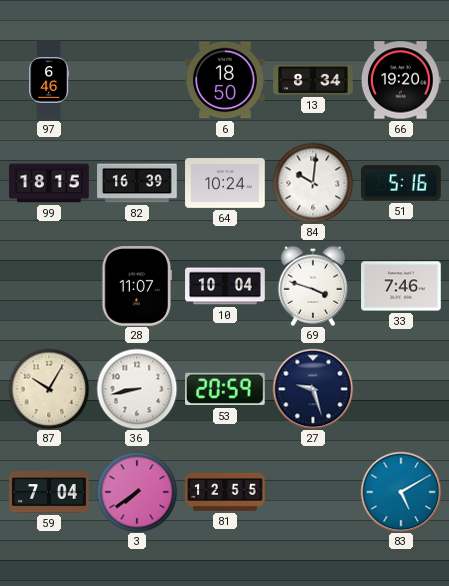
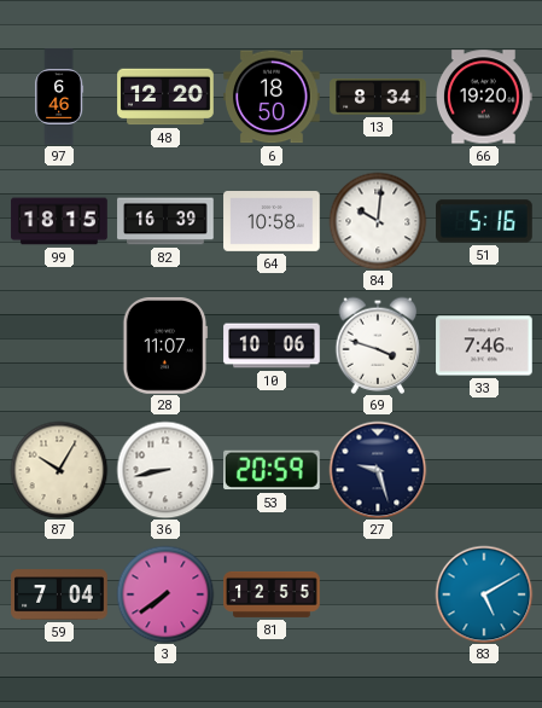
48: none -> 12:20 (165, 97)
64: 10:24 -> 10:58 (272, 222)
10: 10:04 -> 10:06 (272, 346)
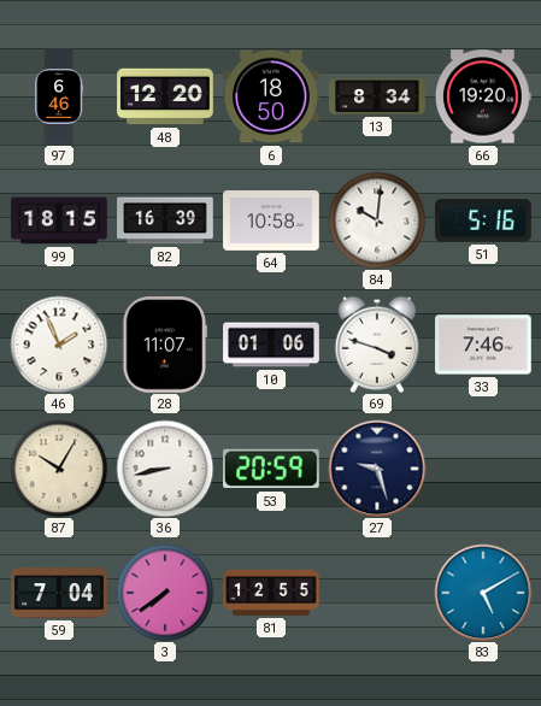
46: none -> 1:56 (59, 345)
10: 10:06 -> 01:06 (271, 345)
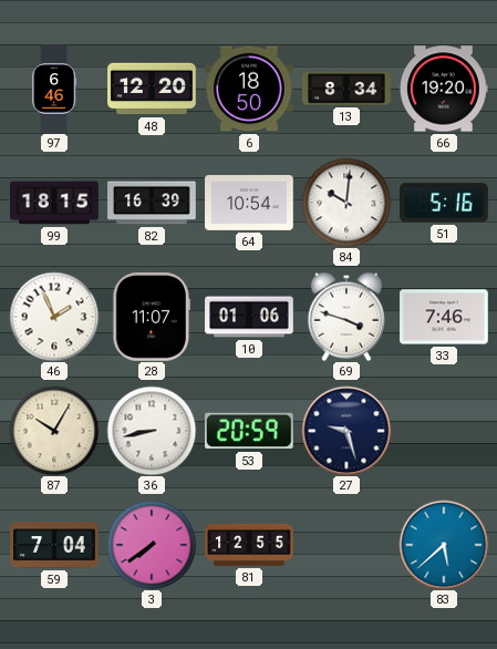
64: 10:58 -> 10:54 (249, 204)
83: 5:10 -> 5:38 (444, 545)
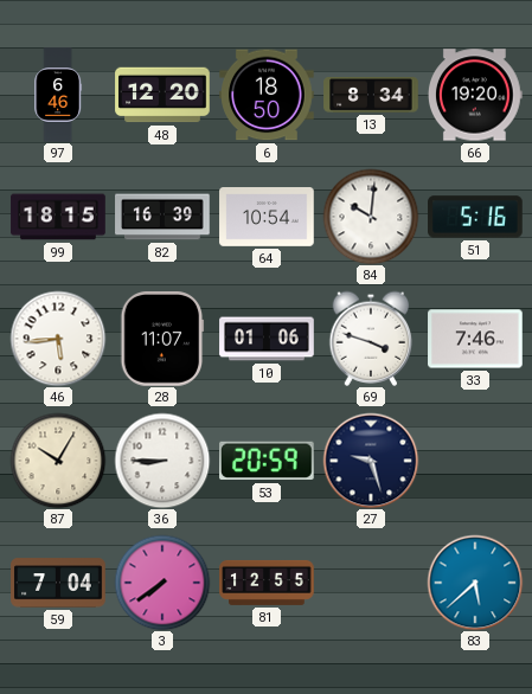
46: 1:56 -> 5:44 (58, 339)
36: 8:43 -> 8:45 (162, 461)
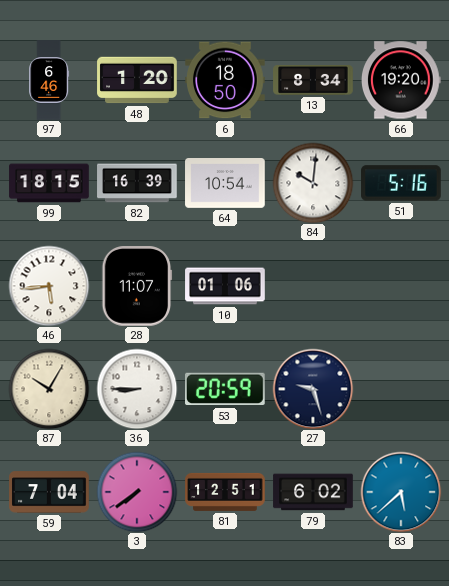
48: 12:20 -> 1:20 (137, 80)
69: 3:48 -> none (371, 339)
33: 7:46 -> none (475, 339)
81: 12:55 -> 12:51 (225, 492)
79: none -> 6:02 (313, 492)
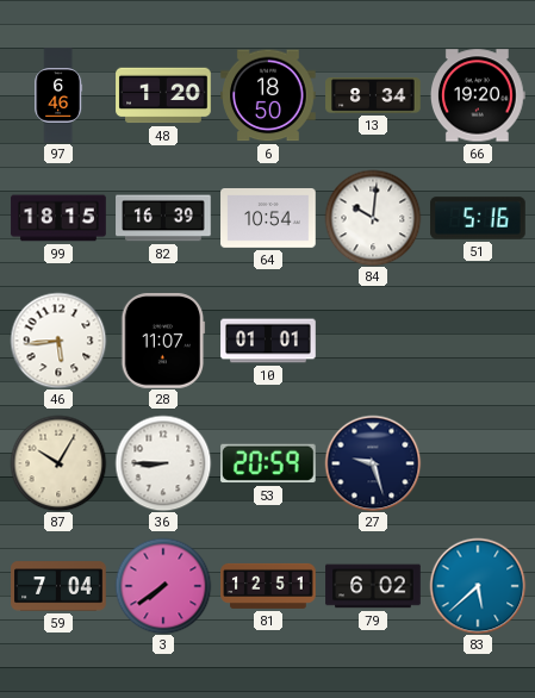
10: 01:06 -> 01:01 (268, 341)
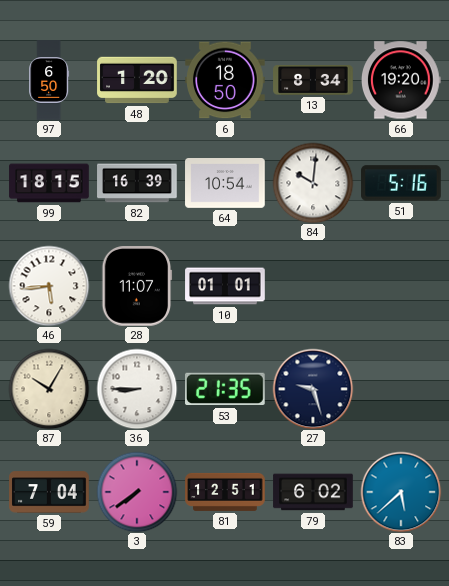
97: 6:46 -> 6:50 (49, 80)
53: 20:59 -> 21:35 (226, 389)
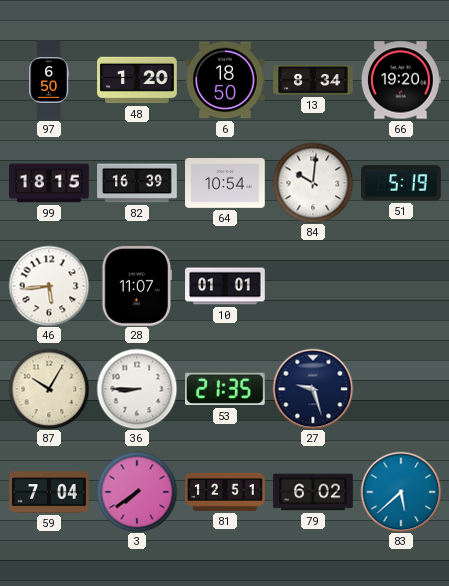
51: 5:16 -> 5:19 (401, 183)
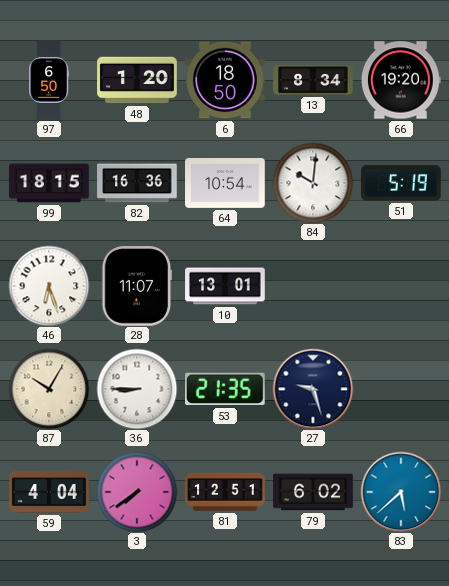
82: 16:39 -> 16:36 (137, 183)
46: 5:44 -> 6:27 (49, 286)
10: 01:01 -> 13:01 (225, 286)
59: 7:04 -> 4:04 (49, 492)
